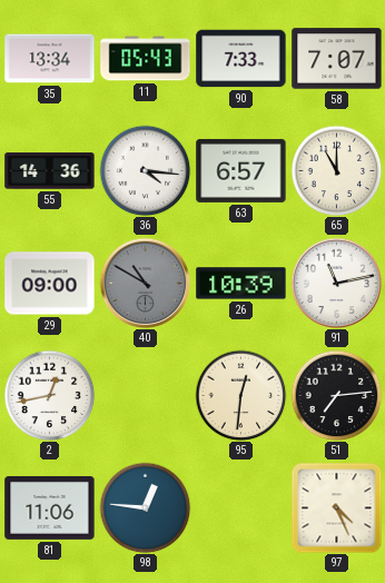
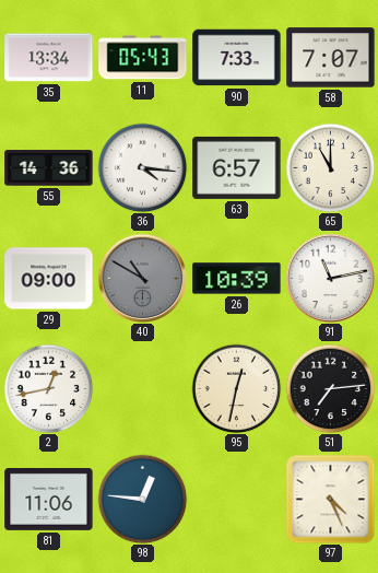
95: 12:31 -> 12:32 (236, 388)
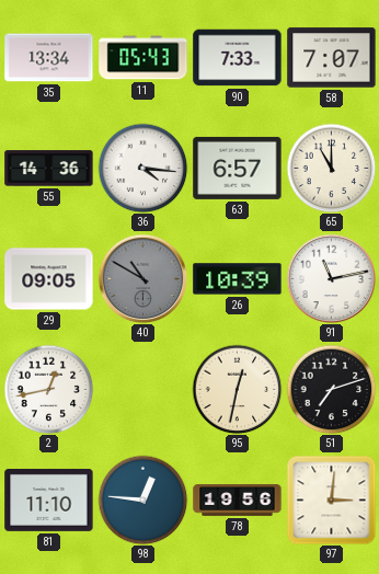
29: 09:00 -> 09:05 (49, 279)
51: 7:14 -> 7:12 (331, 389)
81: 11:06 -> 11:10 (49, 500)
78: none -> 19:56 (238, 501)
97: 4:26 -> 3:01 (331, 500)
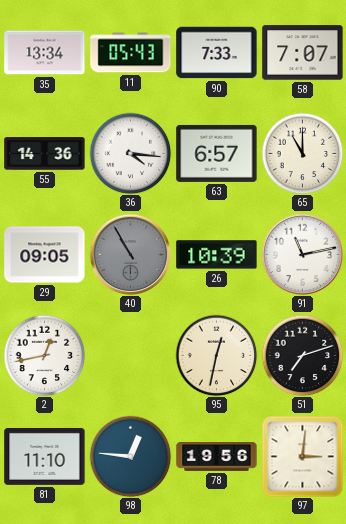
40: 10:50 -> 10:55 (130, 254)
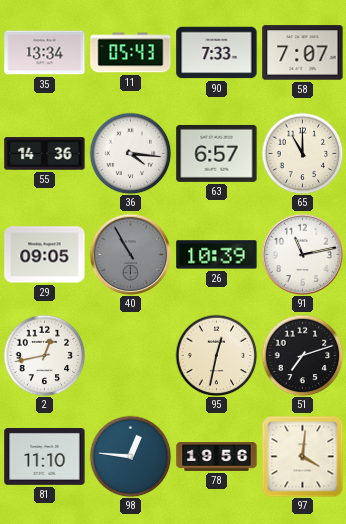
97: 3:01 -> 4:01 (302, 456)
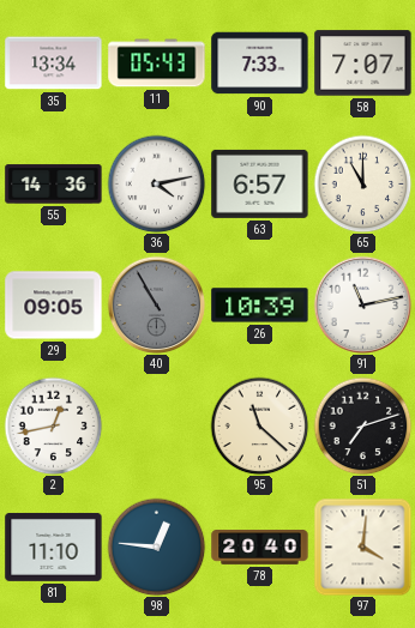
36: 4:16 -> 4:13 (156, 183)
95: 12:32 -> 11:22 (259, 425)
78: 19:56 -> 20:40 (260, 548)
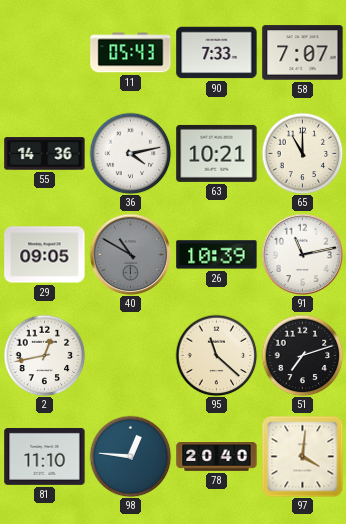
35: 13:34 -> none (54, 64)
63: 6:57 -> 10:21 (217, 153)
40: 10:55 -> 10:50 (130, 254)
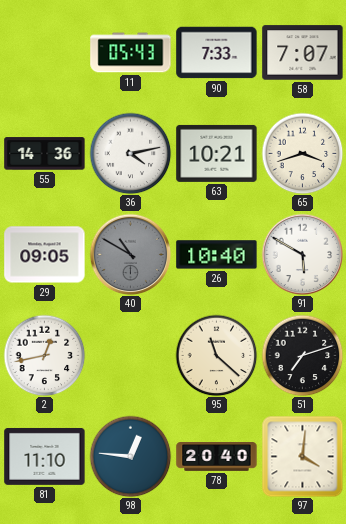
65: 11:00 -> 3:42 (302, 153)
26: 10:39 -> 10:40 (217, 255)
91: 11:13 -> 5:50 (302, 254)
